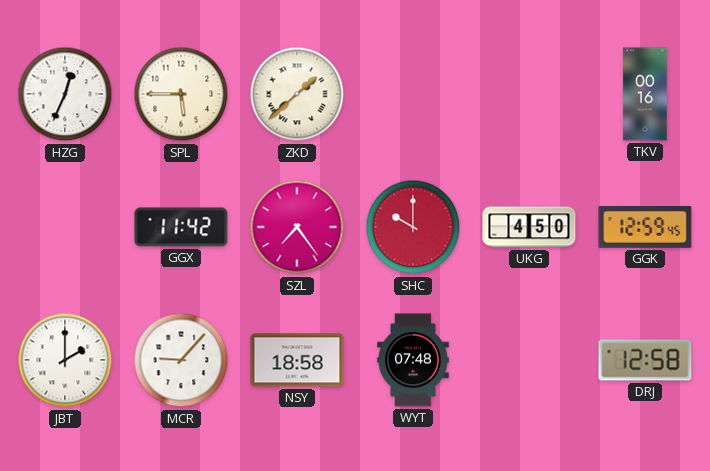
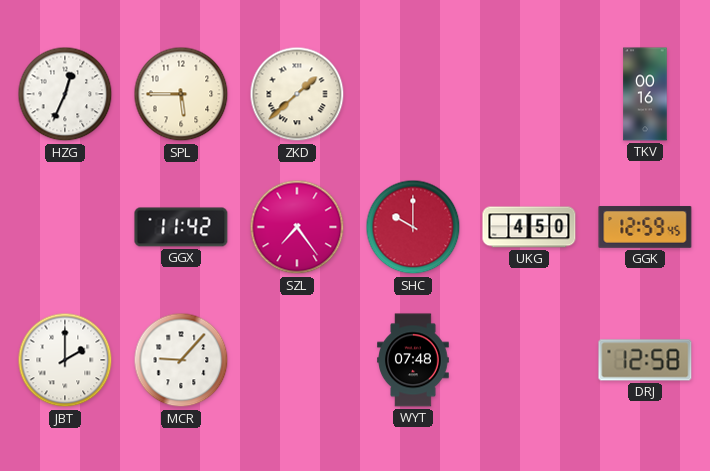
NSY: 18:58 -> none (297, 360)
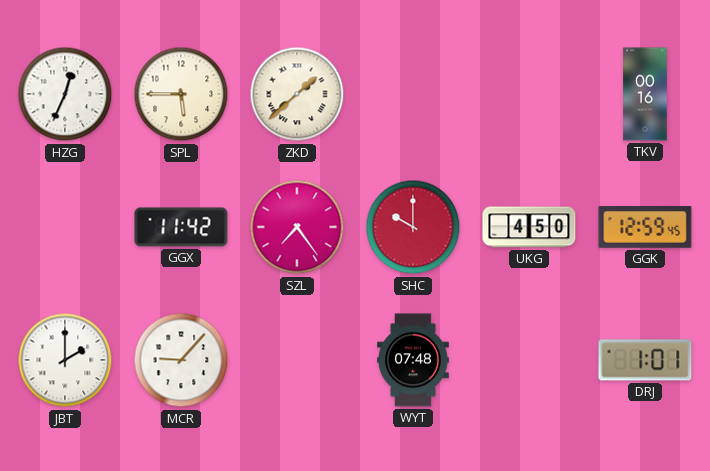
DRJ: 12:58 -> 1:01 (645, 360)
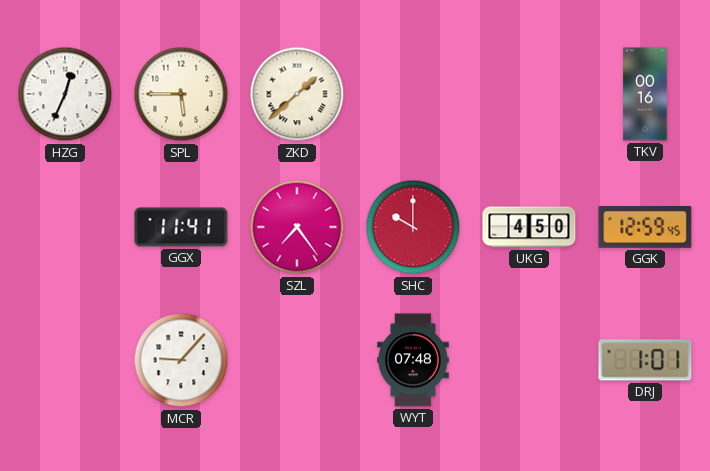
GGX: 11:42 -> 11:41 (181, 227)
JBT: 2:00 -> none (65, 360)
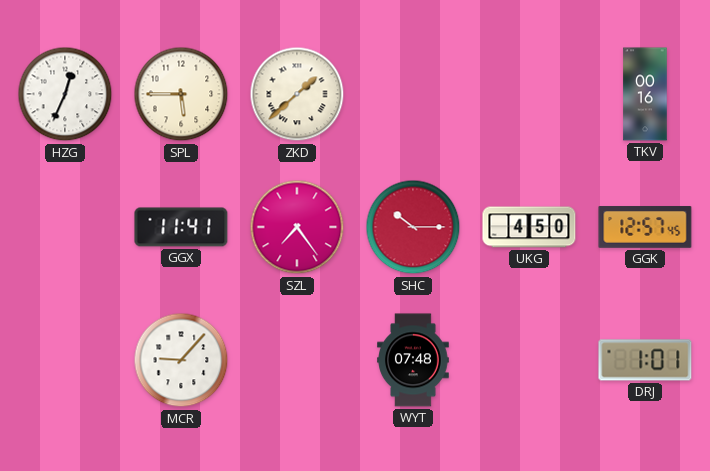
SHC: 10:00 -> 10:15 (413, 227)
GGK: 12:59 -> 12:57 (645, 227)
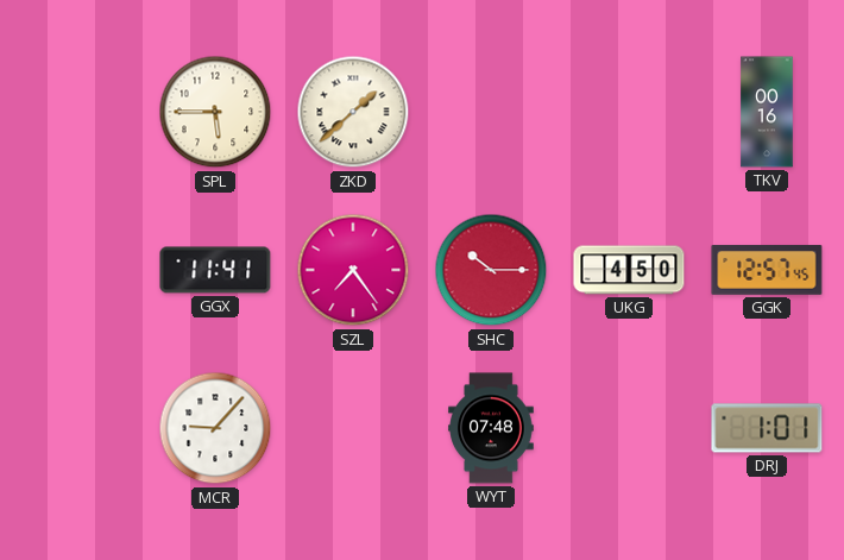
HZG: 12:34 -> none (65, 94)
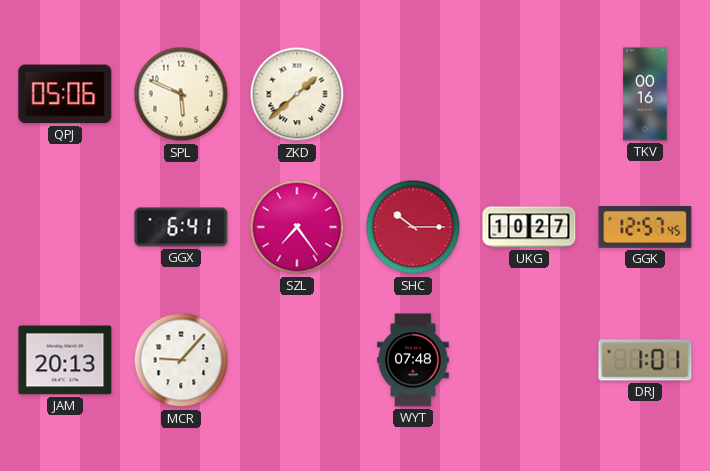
QPJ: none -> 05:06 (65, 94)
SPL: 5:45 -> 5:49 (181, 94)
GGX: 11:41 -> 6:41 (181, 227)
UKG: 4:50 -> 10:27 (529, 227)
JAM: none -> 20:13 (65, 360)
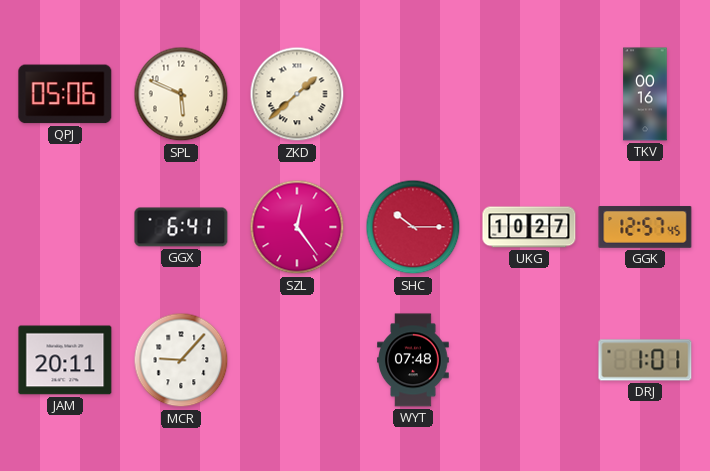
SZL: 7:24 -> 12:24 (297, 227)
JAM: 20:13 -> 20:11 (65, 360)
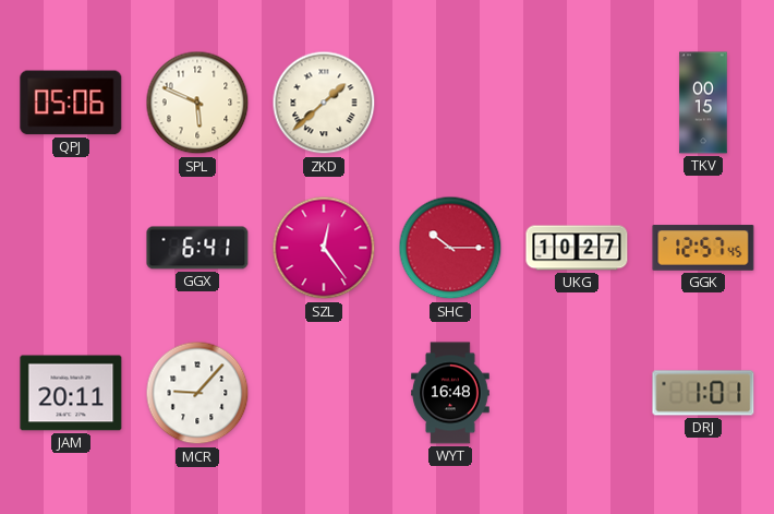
TKV: 00:16 -> 00:15 (703, 103)
WYT: 07:48 -> 16:48 (450, 393)
